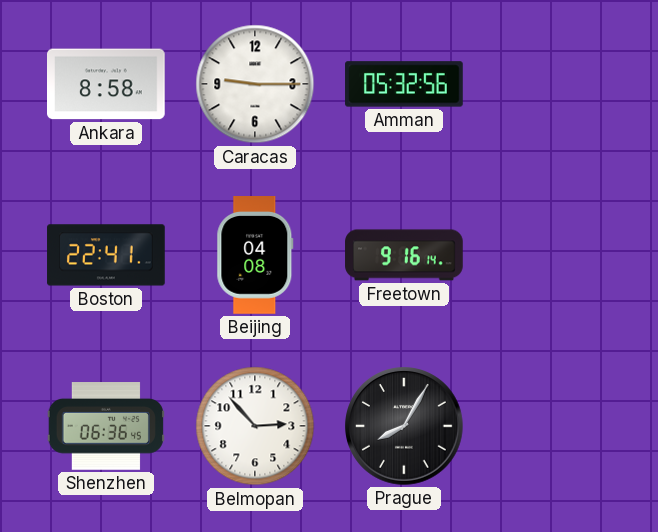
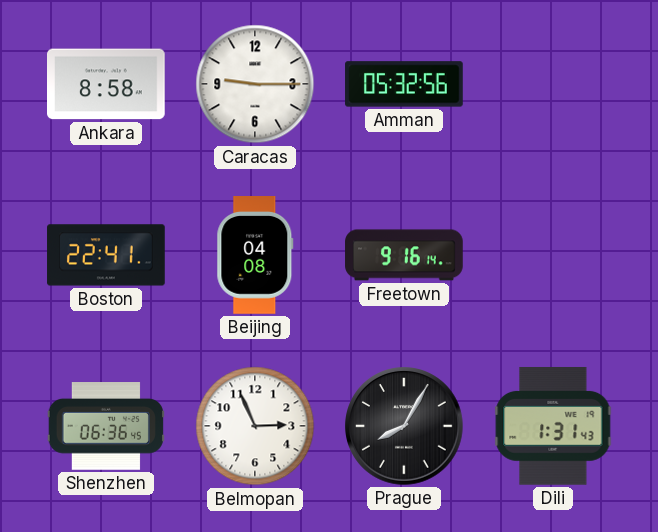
Belmopan: 2:53 -> 2:56 (255, 426)
Dili: none -> 1:31 (553, 426)
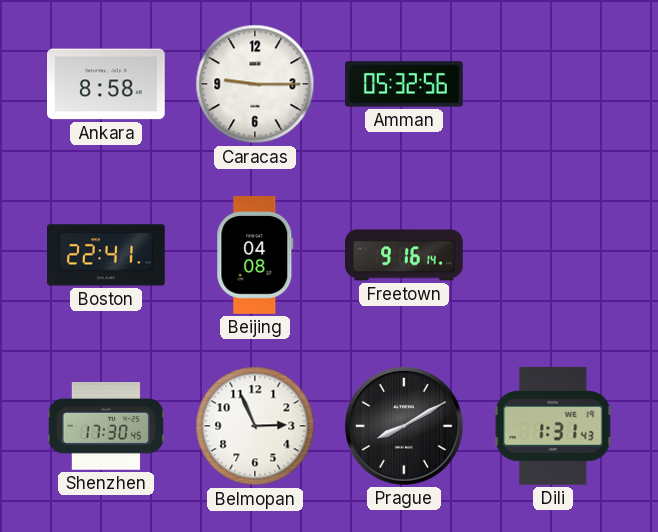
Shenzhen: 06:36 -> 17:30 (106, 426)
Prague: 8:05 -> 8:10 (405, 427)
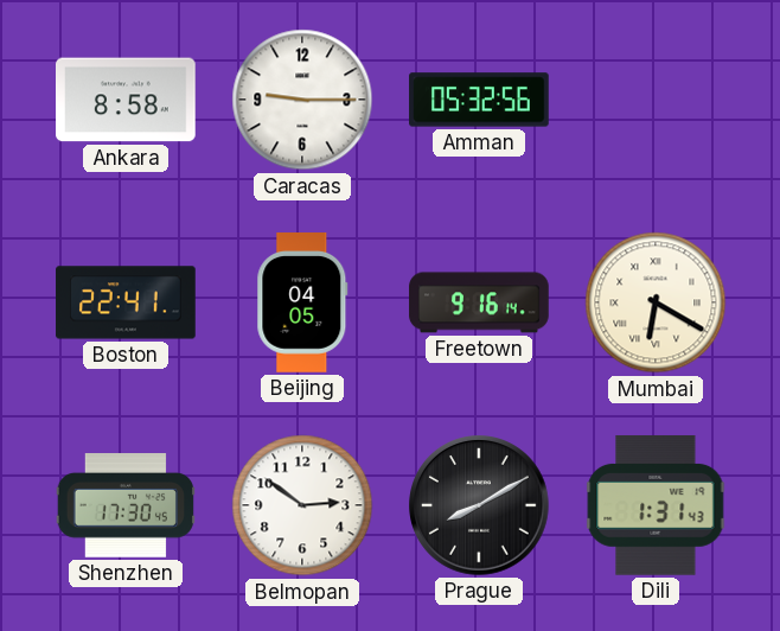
Beijing: 04:08 -> 04:05 (302, 302)
Mumbai: none -> 6:20 (656, 302)
Belmopan: 2:56 -> 2:51 (302, 505)
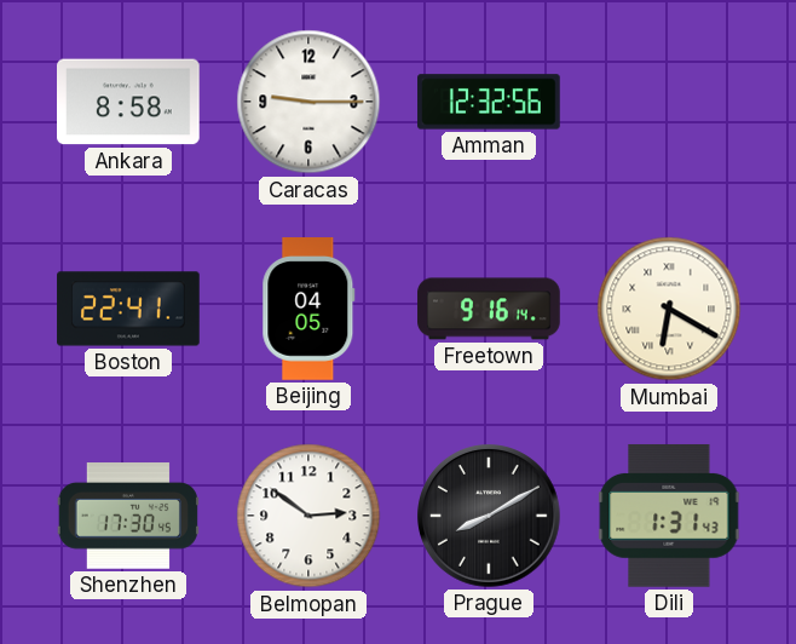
Amman: 05:32 -> 12:32 (489, 102)
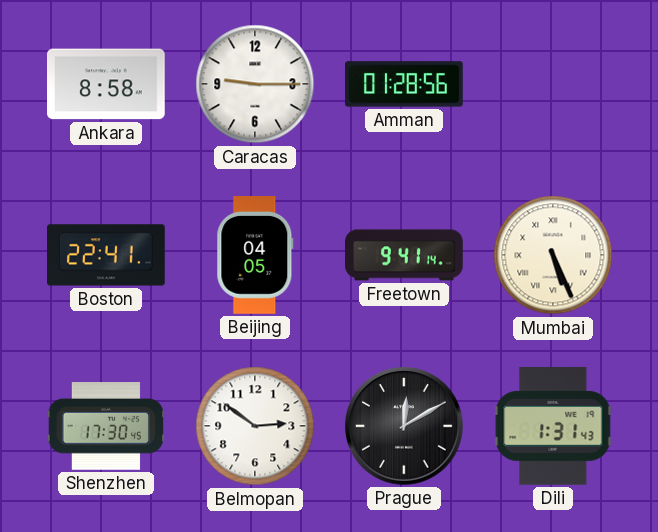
Amman: 12:32 -> 01:28 (404, 84)
Freetown: 9:16 -> 9:41 (404, 255)
Mumbai: 6:20 -> 5:26 (553, 255)
Prague: 8:10 -> 12:10 (405, 427)
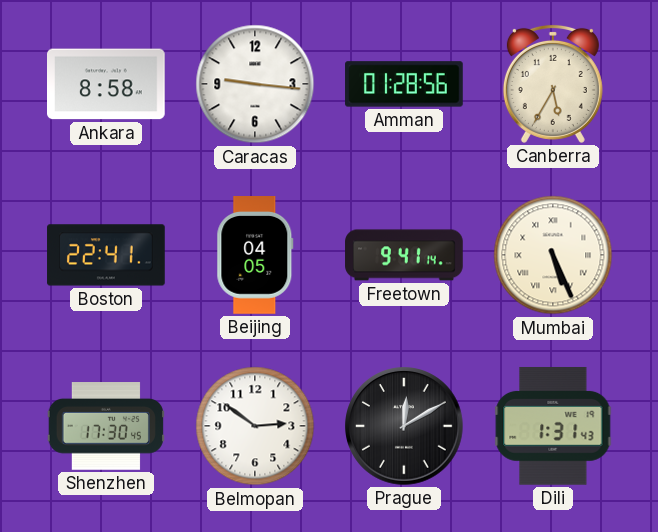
Caracas: 9:15 -> 9:16 (255, 84)
Canberra: none -> 5:35 (553, 84)
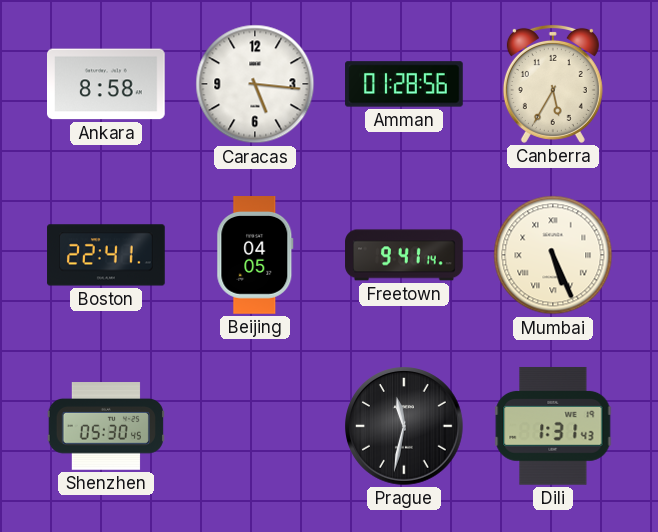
Caracas: 9:16 -> 5:16 (255, 84)
Shenzhen: 17:30 -> 05:30 (106, 426)
Belmopan: 2:51 -> none (255, 426)
Prague: 12:10 -> 11:32 (405, 427)
